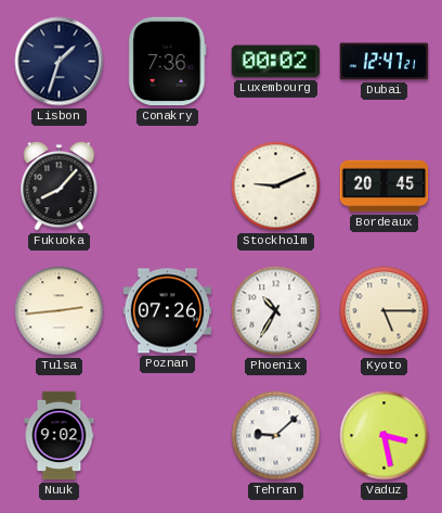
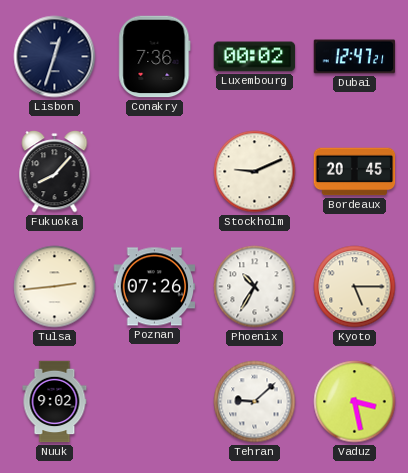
Lisbon: 1:33 -> 12:33 (55, 57)
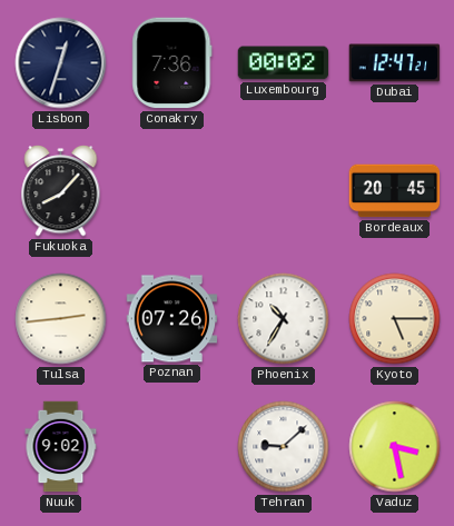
Stockholm: 9:11 -> none (255, 172)
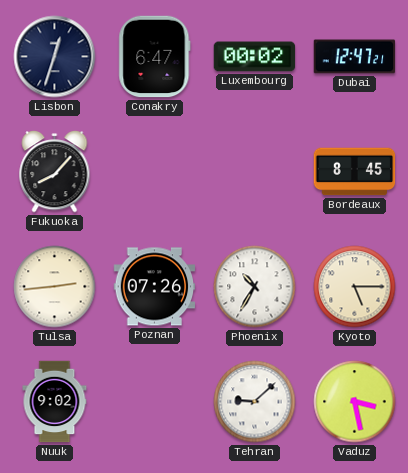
Conakry: 7:36 -> 6:47 (155, 57)
Bordeaux: 20:45 -> 8:45 (355, 172)
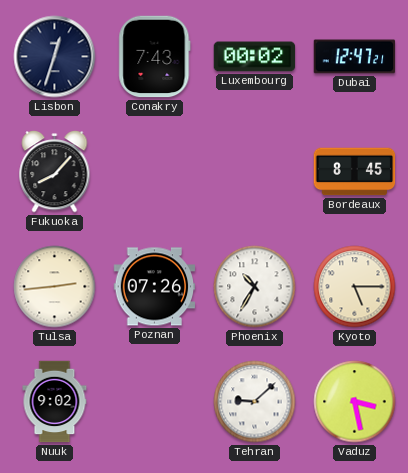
Conakry: 6:47 -> 7:43 (155, 57)
